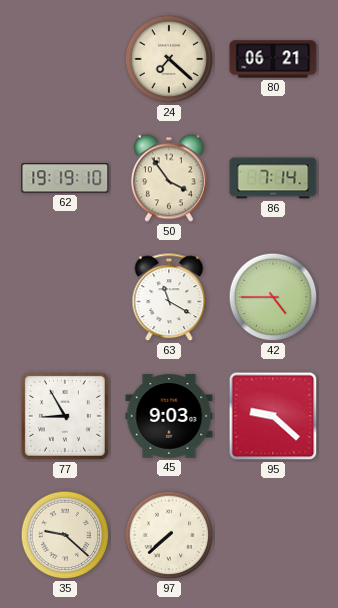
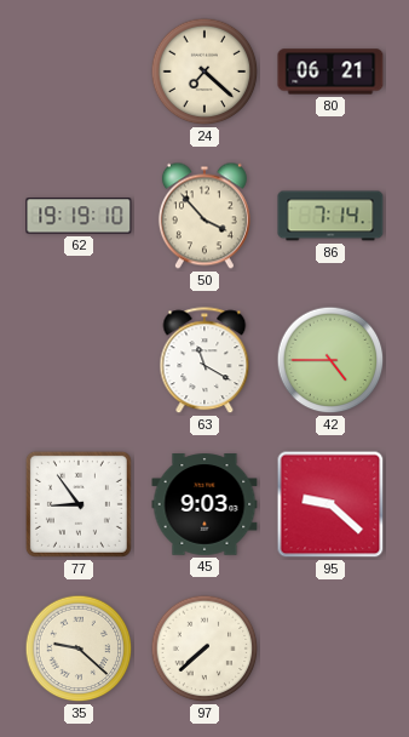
50: 3:54 -> 3:53 (204, 216)
77: 8:55 -> 8:54 (79, 504)
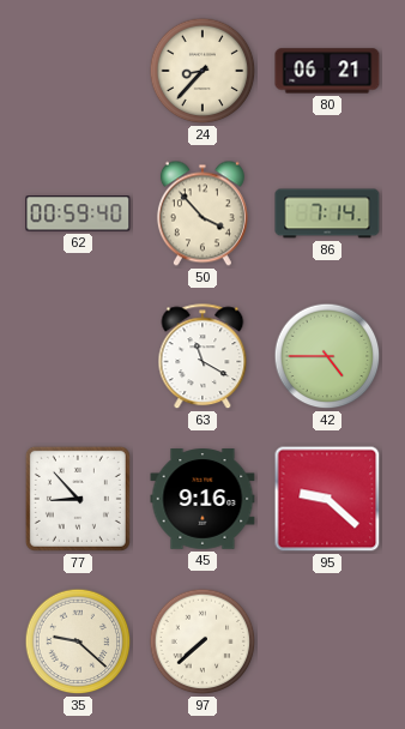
24: 7:22 -> 8:37 (202, 71)
62: 19:19 -> 00:59 (78, 213)
77: 8:54 -> 8:53 (78, 499)
45: 9:03 -> 9:16 (202, 499)
